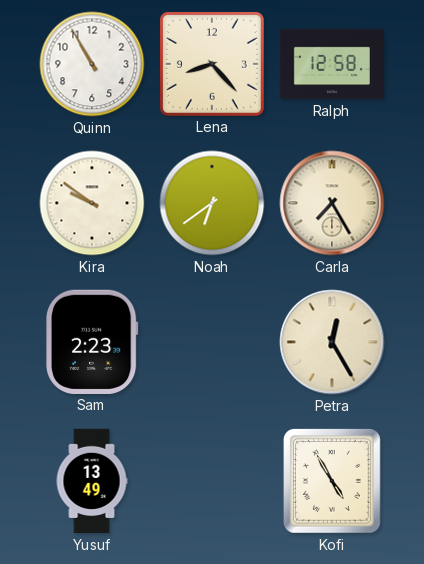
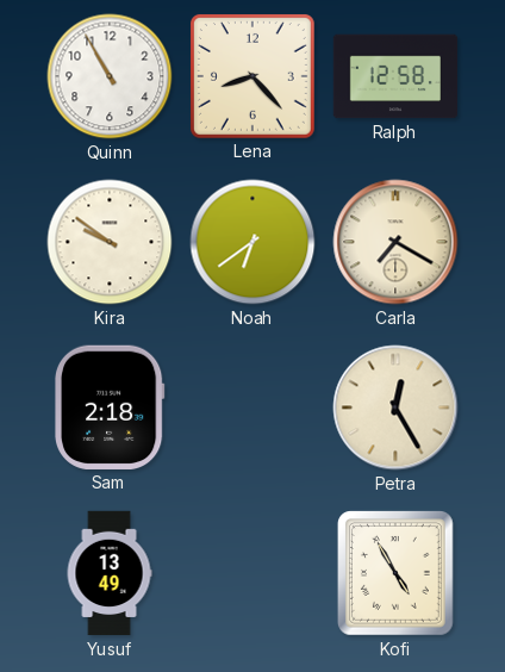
Carla: 7:25 -> 7:20 (395, 242)
Sam: 2:23 -> 2:18 (110, 407)
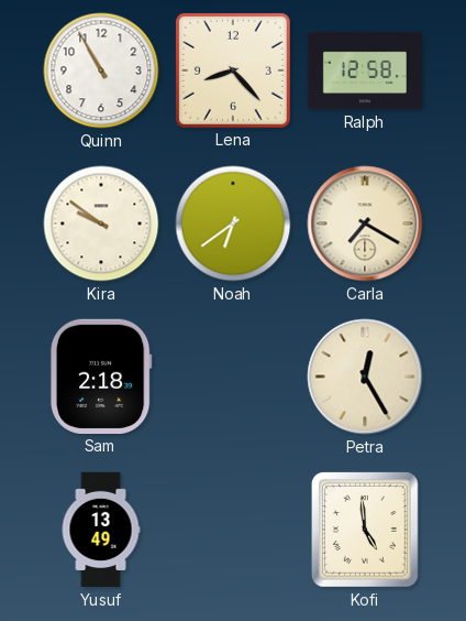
Kofi: 4:55 -> 4:59 (366, 531)
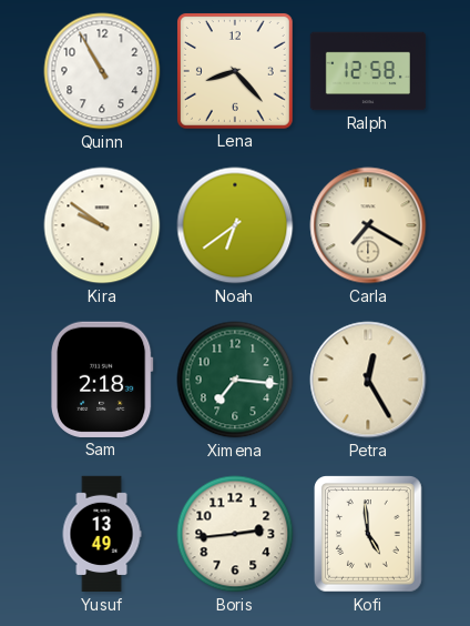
Ximena: none -> 7:16 (235, 380)
Boris: none -> 2:44 (235, 534)
